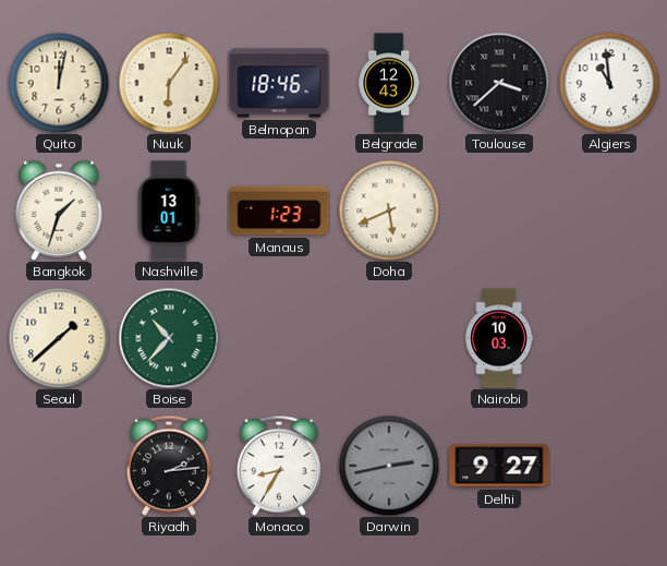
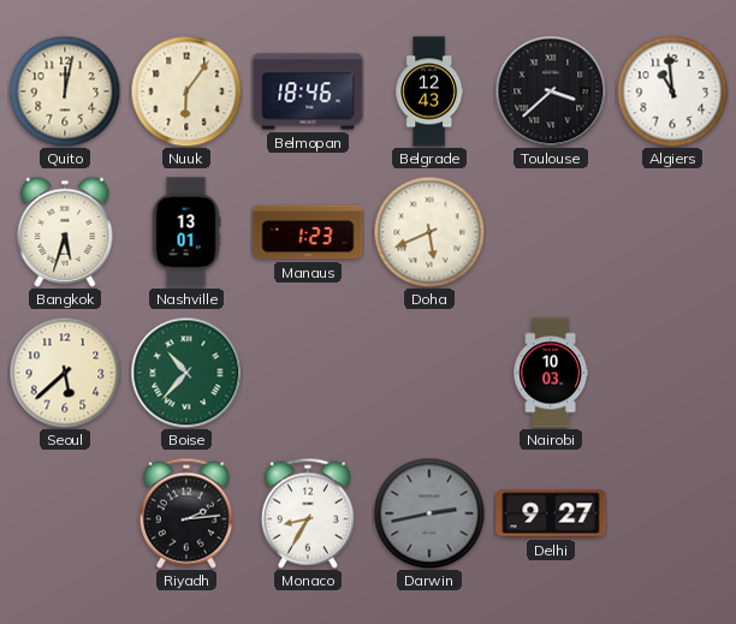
Bangkok: 1:33 -> 5:33 (65, 232)
Seoul: 1:38 -> 5:38 (65, 373)
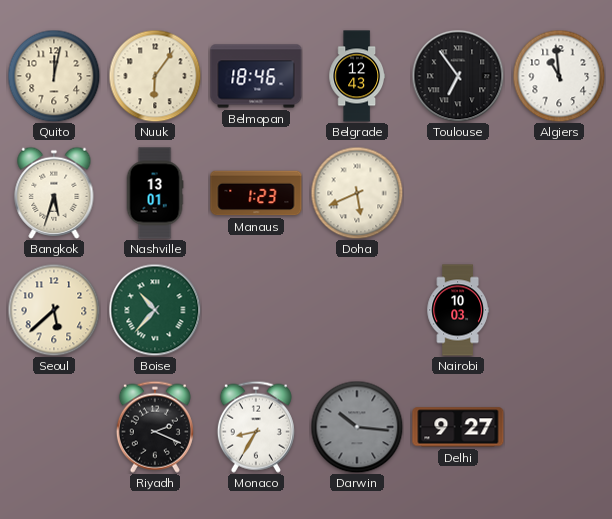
Toulouse: 3:38 -> 6:54 (458, 76)
Riyadh: 2:14 -> 2:19 (155, 427)
Darwin: 2:43 -> 10:16 (357, 427)
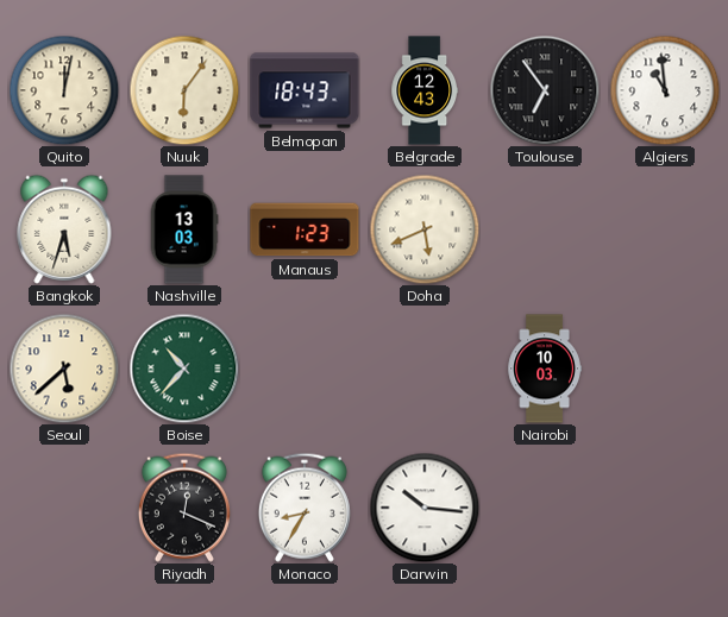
Belmopan: 18:46 -> 18:43 (305, 90)
Nashville: 13:01 -> 13:03 (184, 229)
Riyadh: 2:19 -> 12:19 (184, 508)
Darwin dial: grey -> white (425, 508)
Delhi: 9:27 -> none (458, 427)
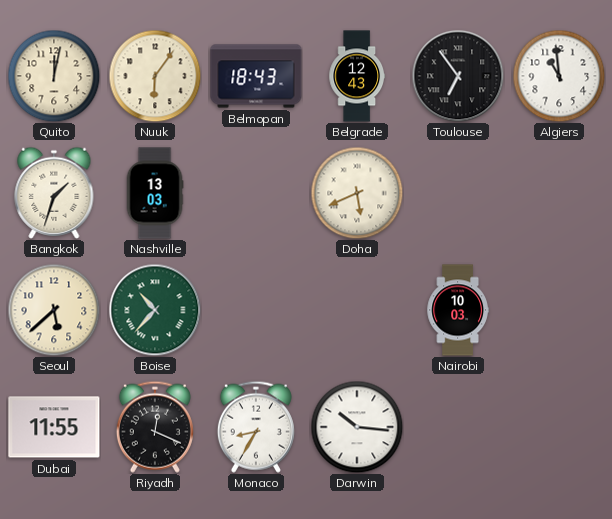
Bangkok: 5:33 -> 1:33 (54, 193)
Manaus: 1:23 -> none (305, 229)
Dubai: none -> 11:55 (54, 427)
